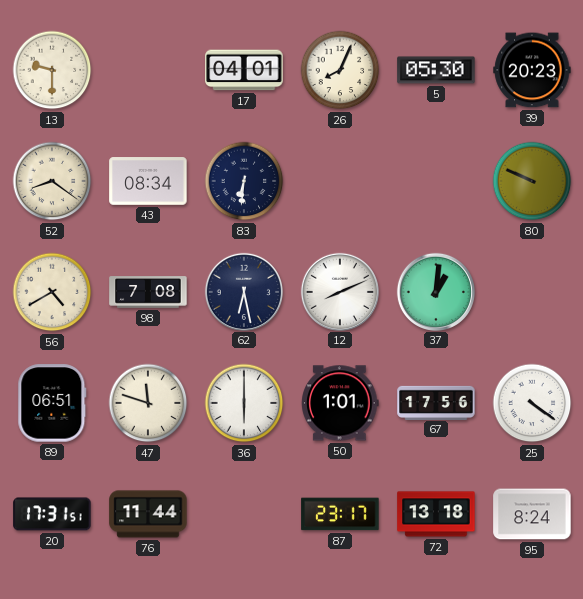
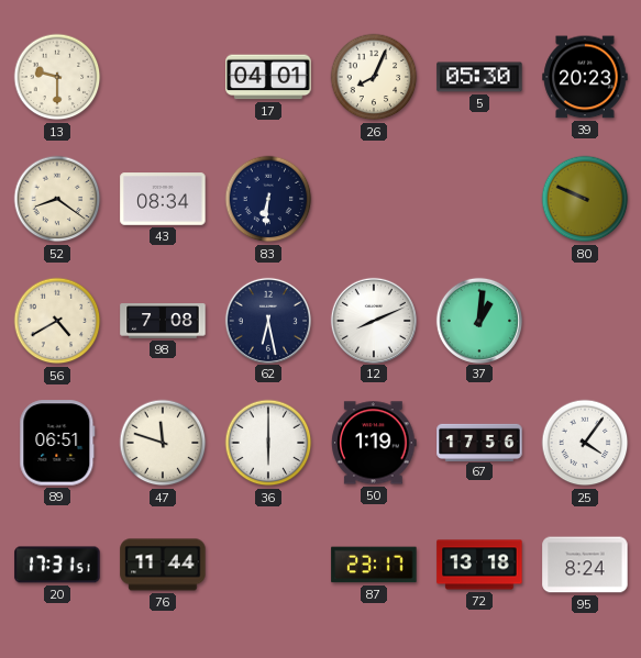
50: 1:01 -> 1:19 (374, 443)
25: 4:21 -> 4:06 (585, 443)
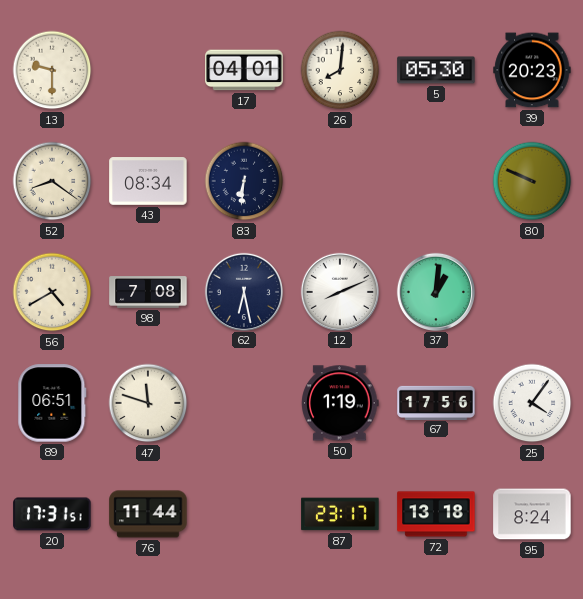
26: 8:04 -> 8:01 (340, 70)
36: 6:00 -> none (268, 443)
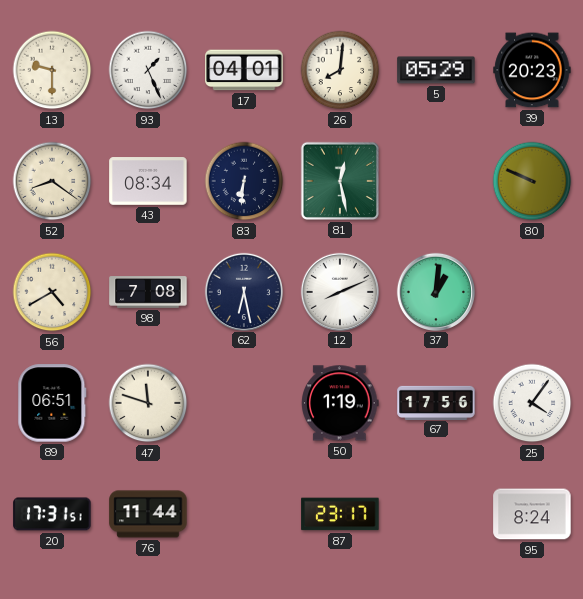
93: none -> 1:26 (148, 70)
5: 05:30 -> 05:29 (436, 70)
81: none -> 12:28 (340, 181)
72: 13:18 -> none (436, 514)
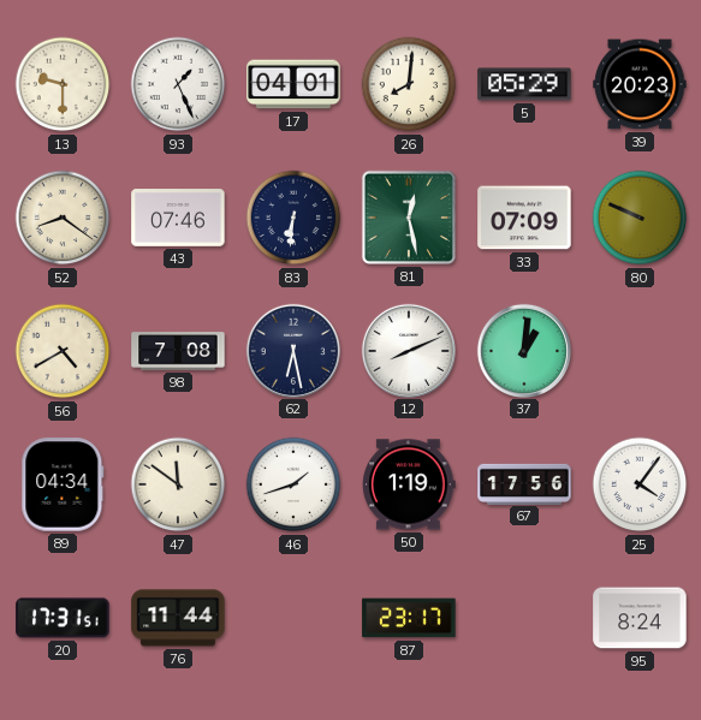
43: 08:34 -> 07:46 (178, 218)
33: none -> 07:09 (524, 218)
89: 06:51 -> 04:34 (63, 484)
47: 11:48 -> 11:51 (178, 484)
46: none -> 1:42 (293, 484)
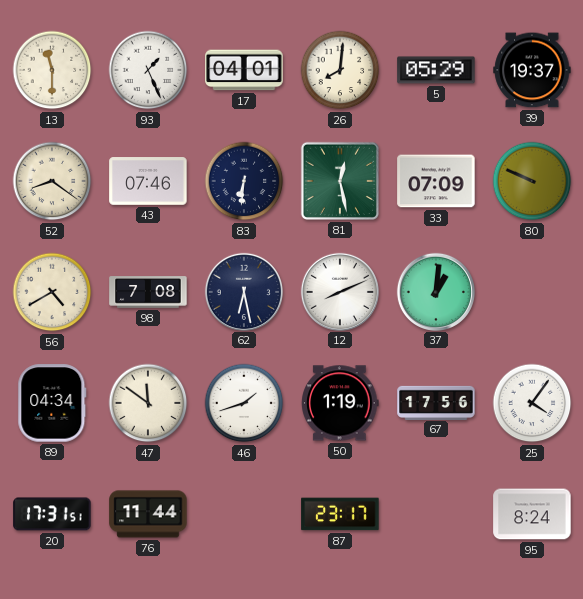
13: 9:30 -> 11:30 (52, 70)
39: 20:23 -> 19:37 (532, 70)
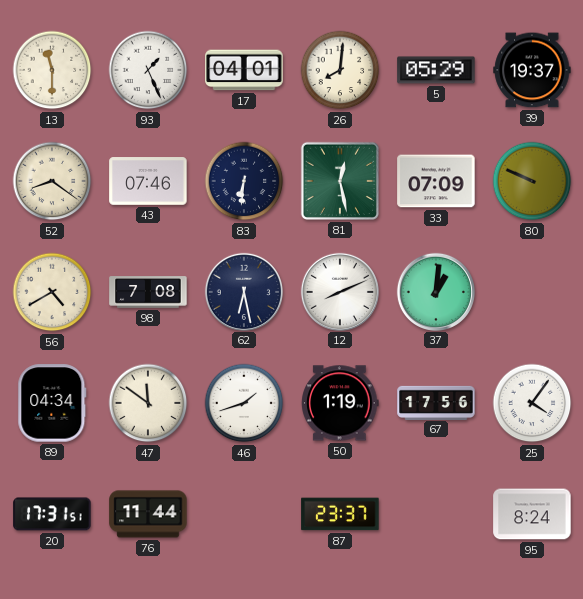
87: 23:17 -> 23:37 (340, 514)
